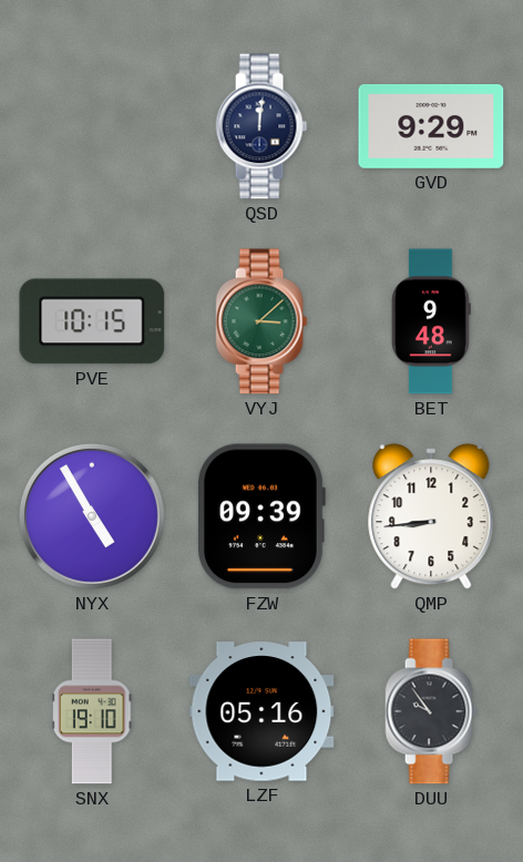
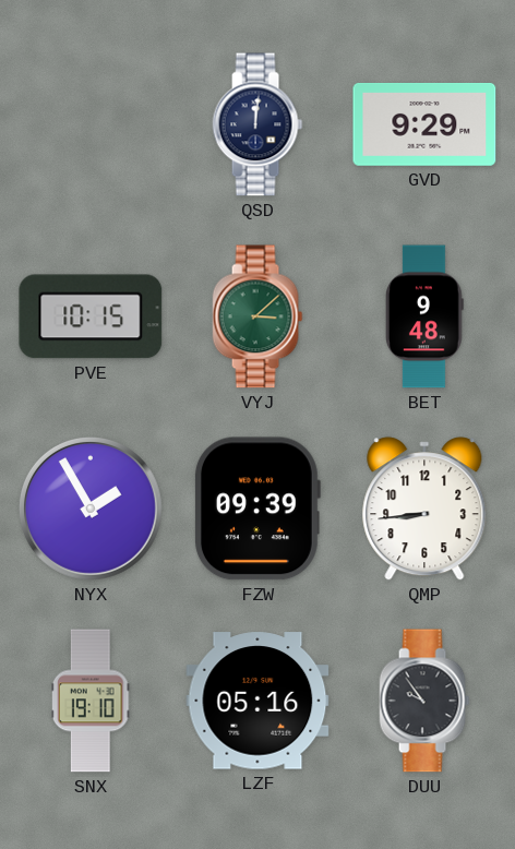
NYX: 4:55 -> 1:55 (91, 509)
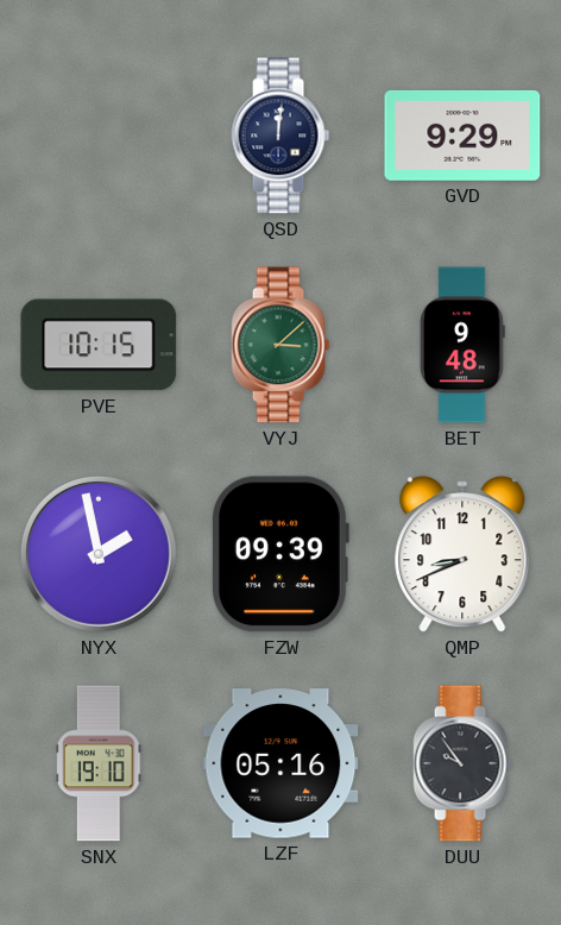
NYX: 1:55 -> 1:58 (99, 554)
QMP: 8:44 -> 8:41 (462, 554)
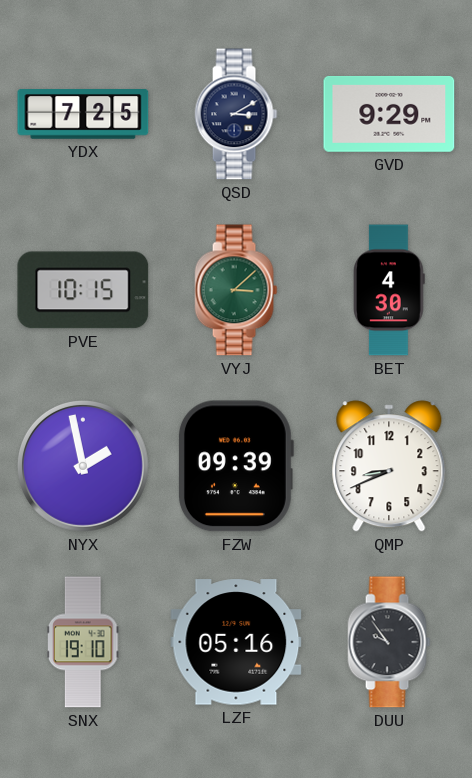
YDX: none -> 7:25 (83, 115)
QSD: 12:01 -> 3:10 (236, 114)
BET: 9:48 -> 4:30 (390, 290)
